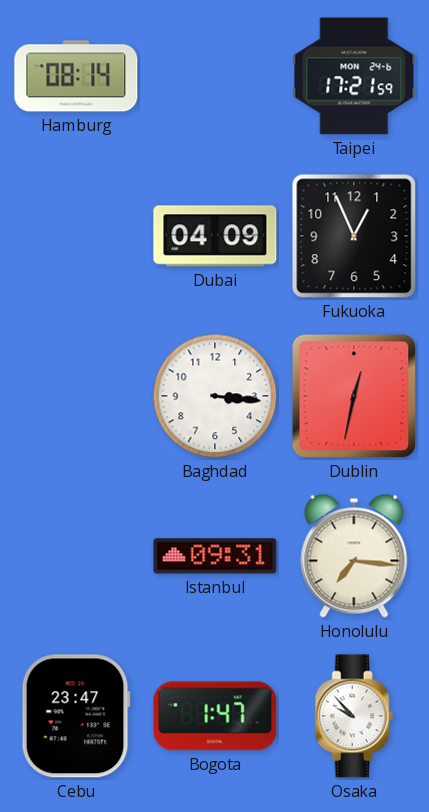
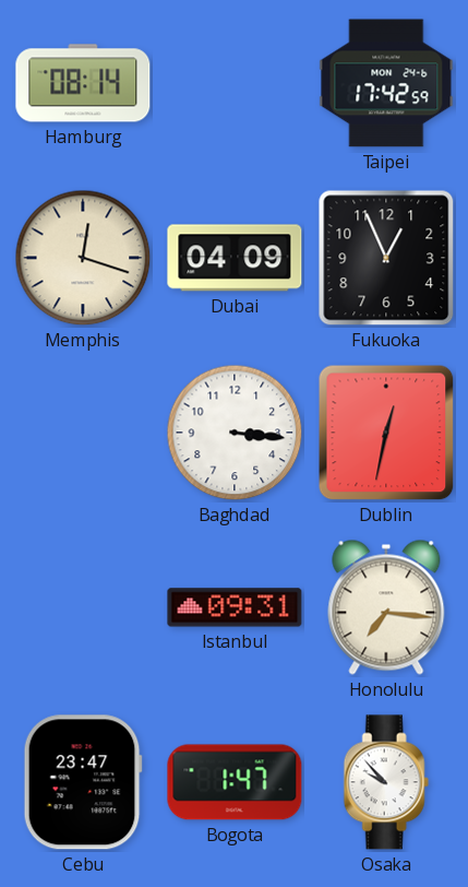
Taipei: 17:21 -> 17:42 (386, 83)
Memphis: none -> 12:18 (83, 258)
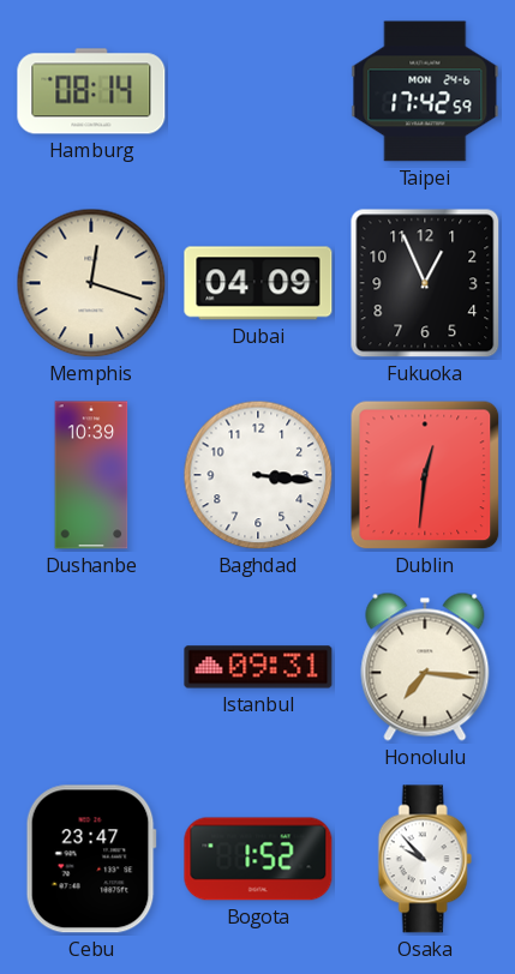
Dushanbe: none -> 10:39 (91, 475)
Dublin: 12:32 -> 12:31 (425, 475)
Bogota: 1:47 -> 1:52 (258, 859)
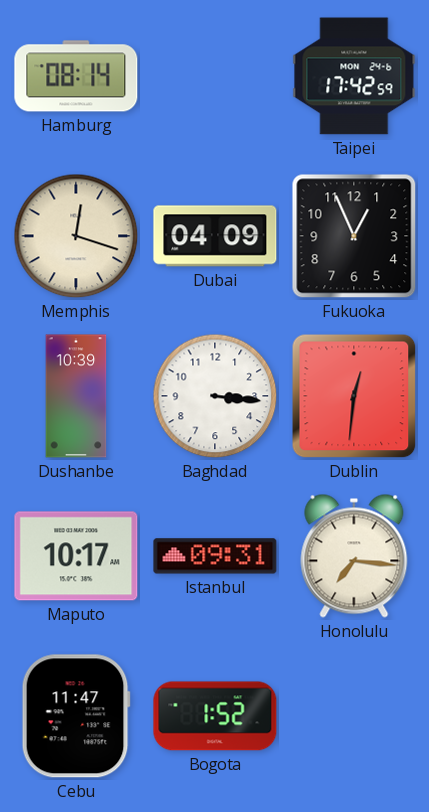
Maputo: none -> 10:17 (76, 556)
Cebu: 23:47 -> 11:47 (76, 716)
Osaka: 9:53 -> none (425, 859)
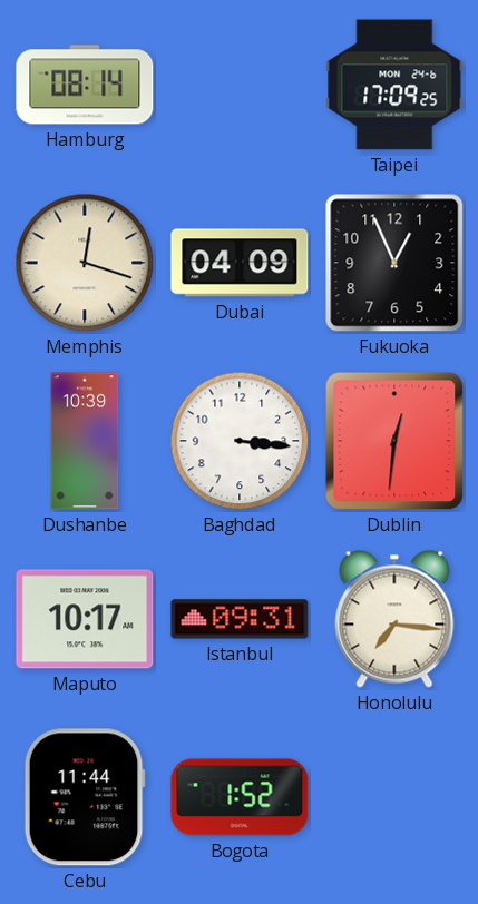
Taipei: 17:42 -> 17:09 (394, 85)
Cebu: 11:47 -> 11:44 (85, 797)
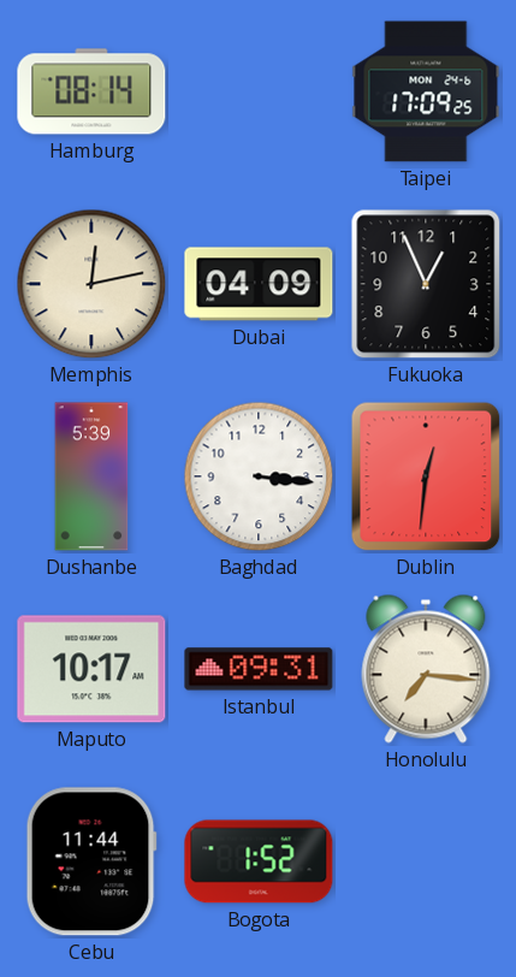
Memphis: 12:18 -> 12:13 (91, 284)
Dushanbe: 10:39 -> 5:39 (91, 476)
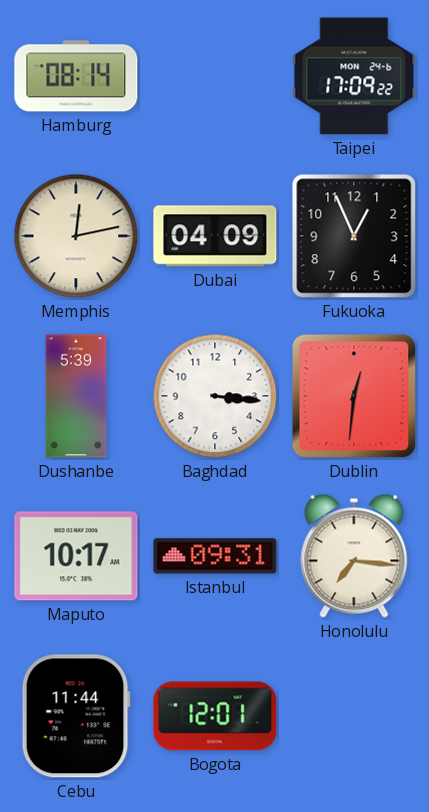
Taipei: 17:09:25 -> 17:09:22 (354, 76)
Bogota: 1:52 -> 12:01 (215, 716)
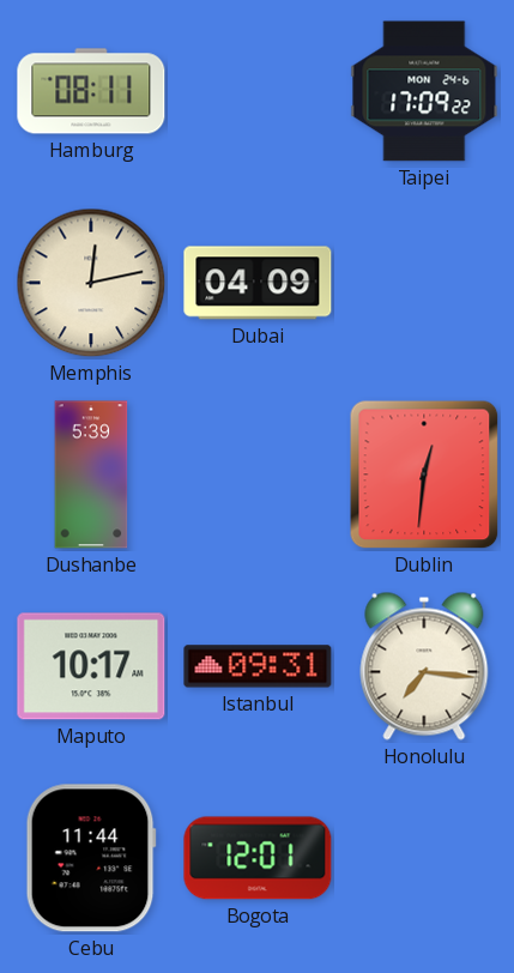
Hamburg: 08:14 -> 08:11 (91, 91)
Fukuoka: 12:56 -> none (354, 236)
Baghdad: 3:16 -> none (215, 396)
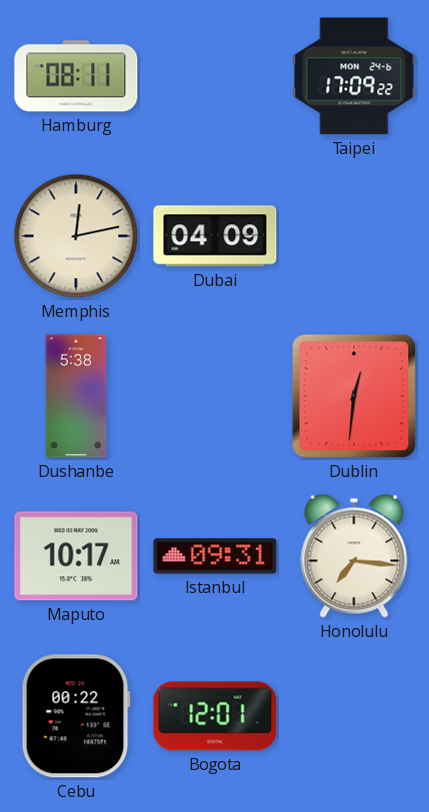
Dushanbe: 5:39 -> 5:38 (76, 396)
Cebu: 11:44 -> 00:22 (76, 716)
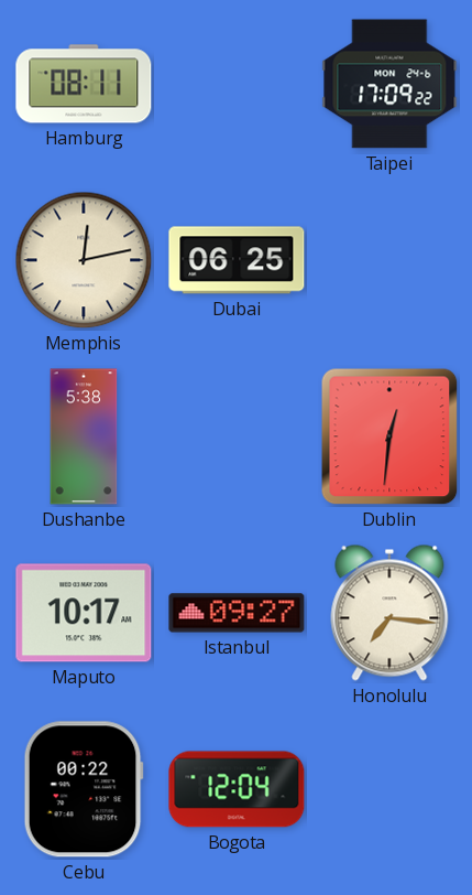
Dubai: 04:09 -> 06:25 (237, 260)
Istanbul: 09:31 -> 09:27 (237, 613)
Bogota: 12:01 -> 12:04 (237, 789)
